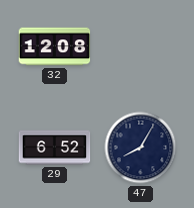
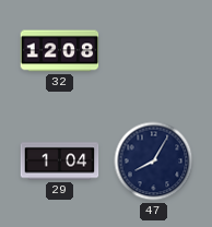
29: 6:52 -> 1:04 (60, 162)
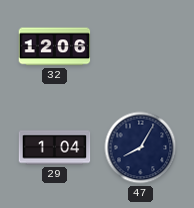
32: 12:08 -> 12:06 (55, 47)
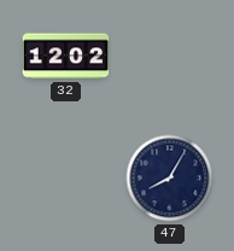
32: 12:06 -> 12:02 (66, 57)
29: 1:04 -> none (55, 148)
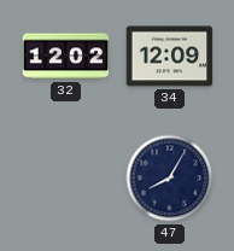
34: none -> 12:09 (170, 57)
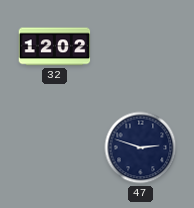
34: 12:09 -> none (170, 57)
47: 8:05 -> 2:48 (141, 148)
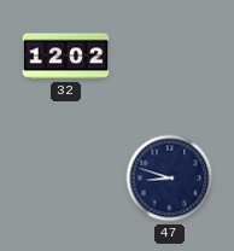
47: 2:48 -> 8:48 (170, 179)
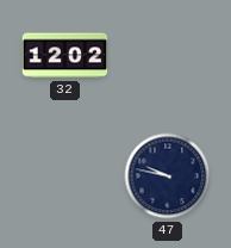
47: 8:48 -> 9:47 (168, 176)
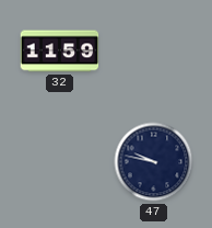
32: 12:02 -> 11:59 (60, 52)
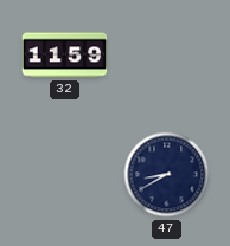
47: 9:47 -> 8:40 (167, 175)
